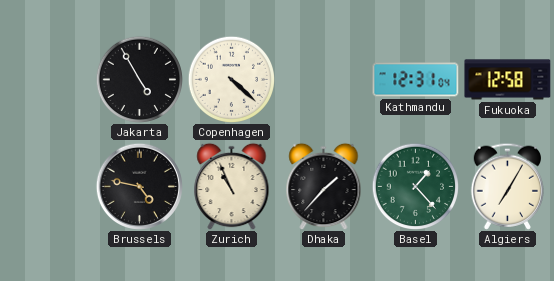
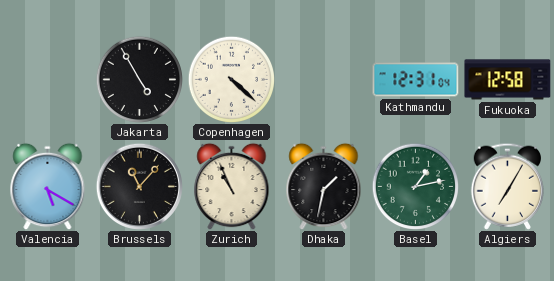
Valencia: none -> 5:20 (48, 186)
Brussels: 4:47 -> 11:07 (139, 186)
Dhaka: 1:37 -> 1:32 (324, 186)
Basel: 1:23 -> 1:13 (415, 186)
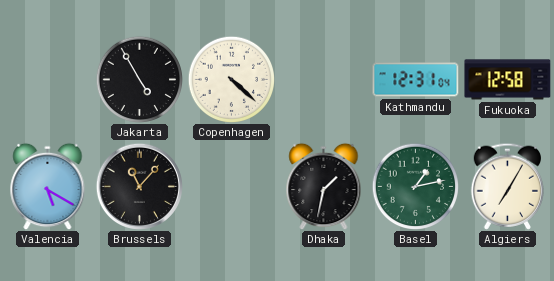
Zurich: 10:56 -> none (232, 186)
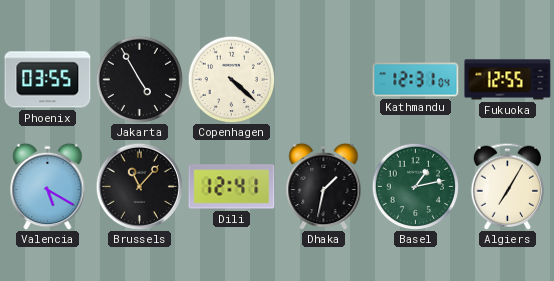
Phoenix: none -> 03:55 (48, 80)
Fukuoka: 12:58 -> 12:55 (508, 80)
Dili: none -> 12:41 (232, 187)
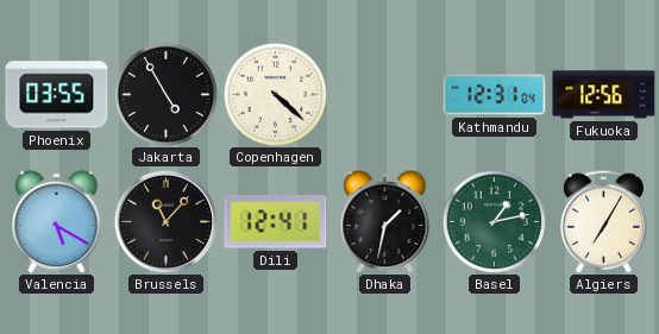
Fukuoka: 12:55 -> 12:56 (604, 95)
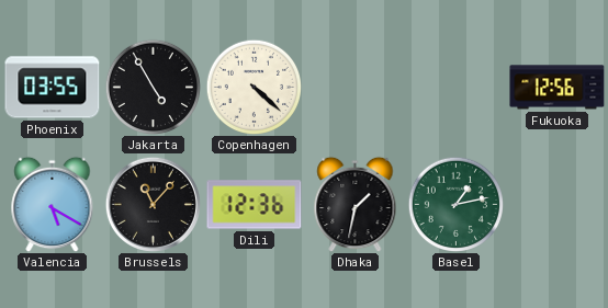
Kathmandu: 12:31 -> none (495, 95)
Dili: 12:41 -> 12:36 (255, 205)
Algiers: 7:05 -> none (603, 221)
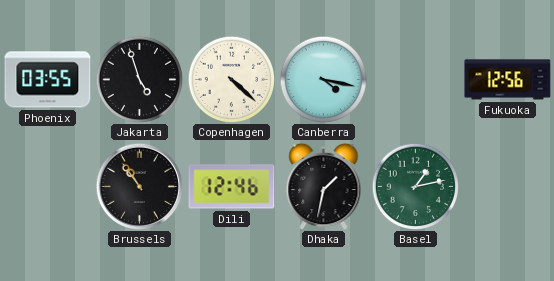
Jakarta: 4:55 -> 4:57 (139, 79)
Canberra: none -> 4:17 (323, 79)
Valencia: 5:20 -> none (53, 204)
Brussels: 11:07 -> 10:54 (139, 186)
Dili: 12:36 -> 12:46 (232, 187)
